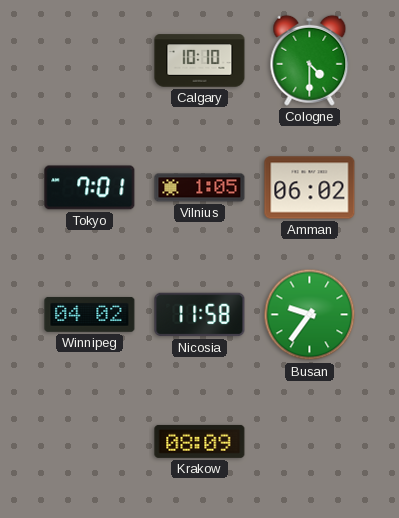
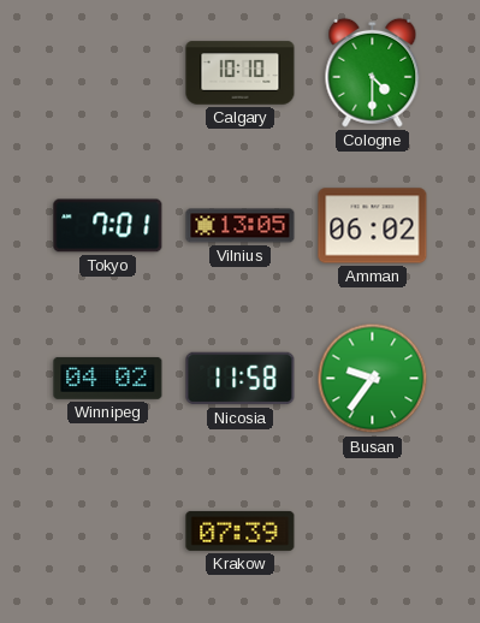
Vilnius: 1:05 -> 13:05 (241, 226)
Krakow: 08:09 -> 07:39 (241, 530)
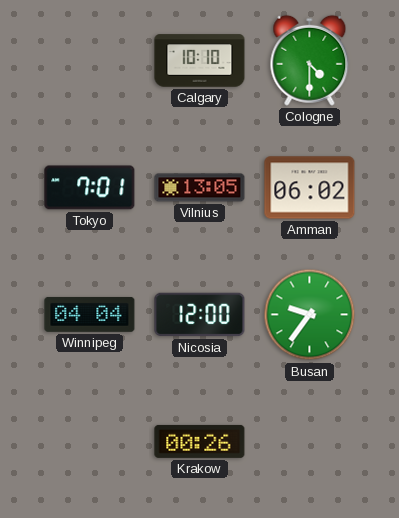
Winnipeg: 04:02 -> 04:04 (90, 314)
Nicosia: 11:58 -> 12:00 (200, 315)
Krakow: 07:39 -> 00:26 (200, 441)
